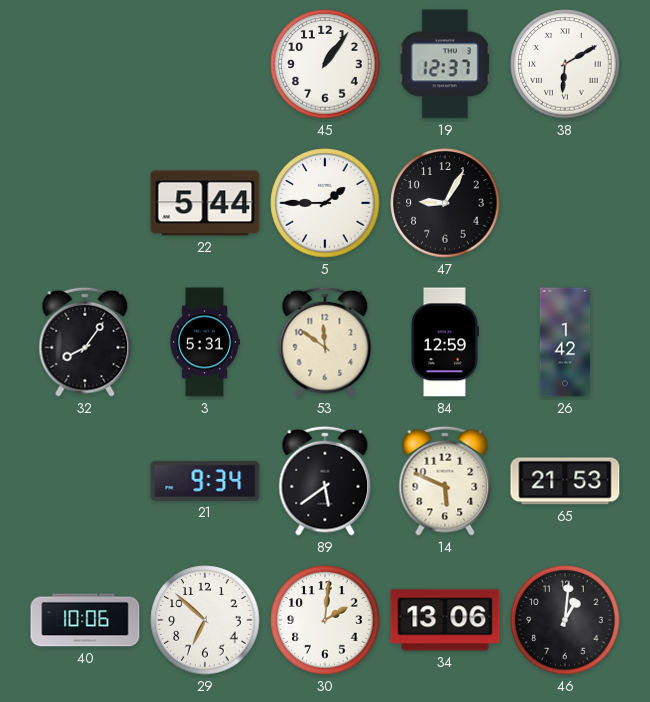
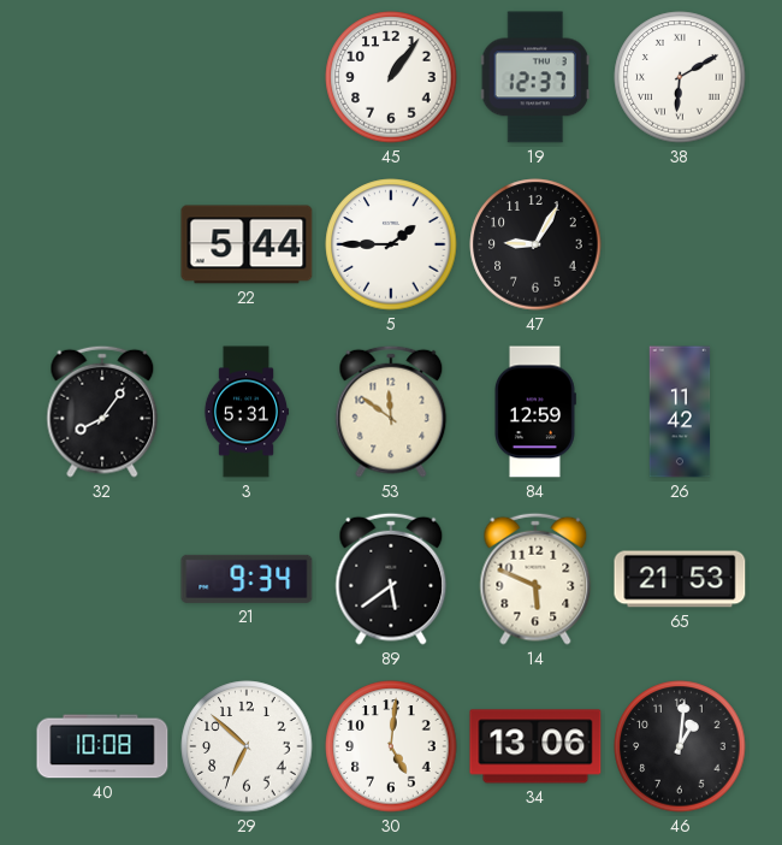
26: 1:42 -> 11:42 (680, 412)
40: 10:06 -> 10:08 (102, 746)
30: 2:01 -> 5:01 (391, 746)
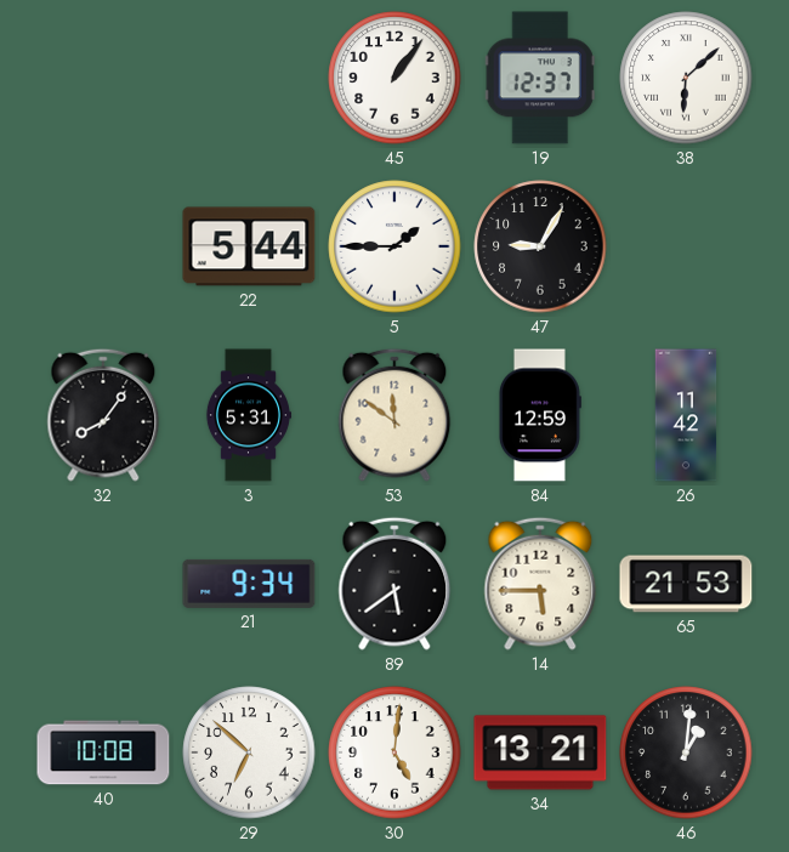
38: 6:10 -> 6:08 (686, 78)
14: 5:49 -> 5:45 (540, 584)
34: 13:06 -> 13:21 (540, 752)
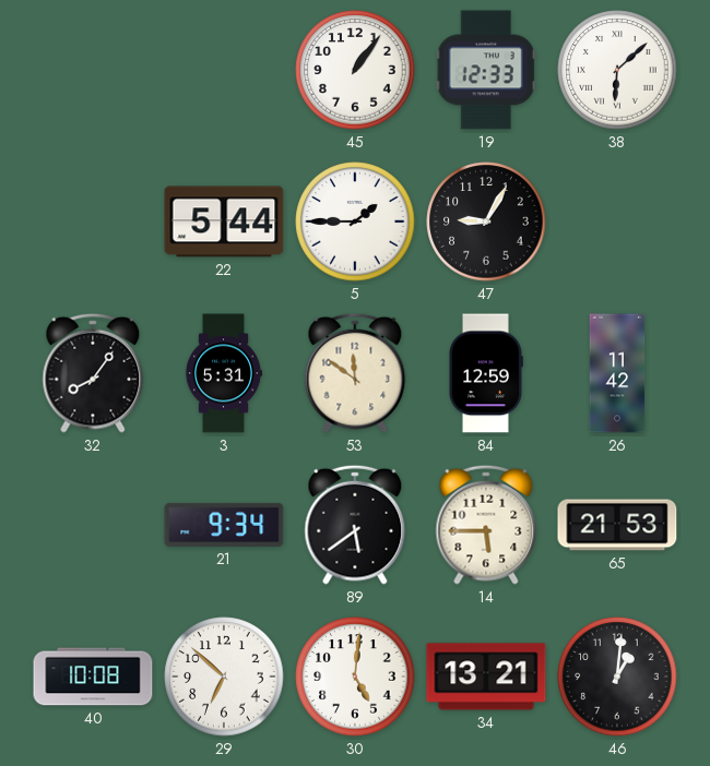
19: 12:37 -> 12:33 (486, 70)
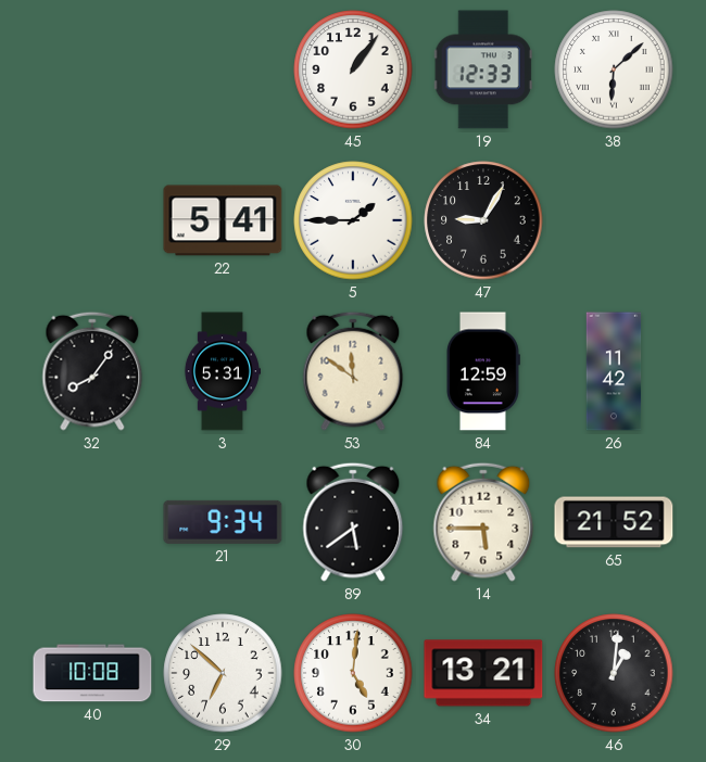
22: 5:44 -> 5:41 (223, 220)
65: 21:53 -> 21:52 (614, 522)
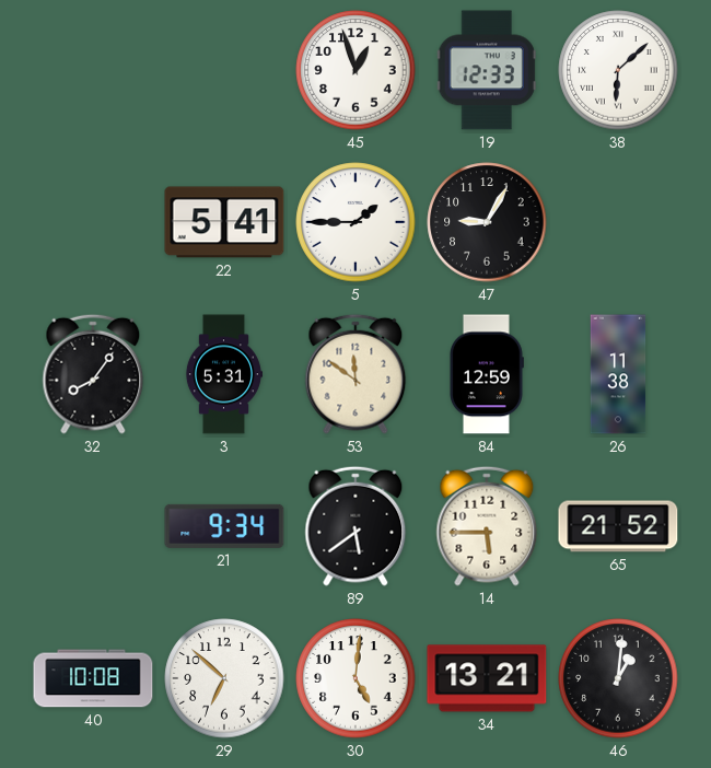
45: 1:06 -> 12:57 (355, 70)
26: 11:42 -> 11:38 (618, 374)
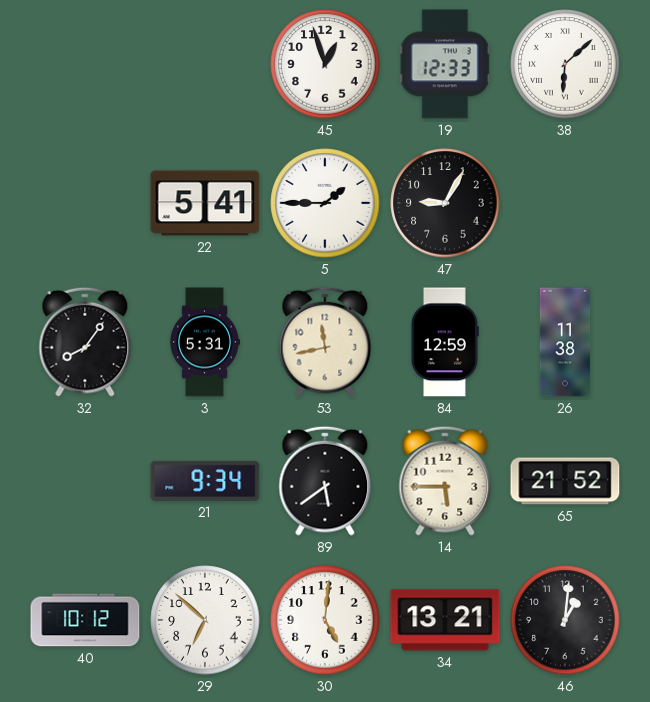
53: 11:51 -> 11:43 (325, 342)
40: 10:08 -> 10:12 (85, 620)
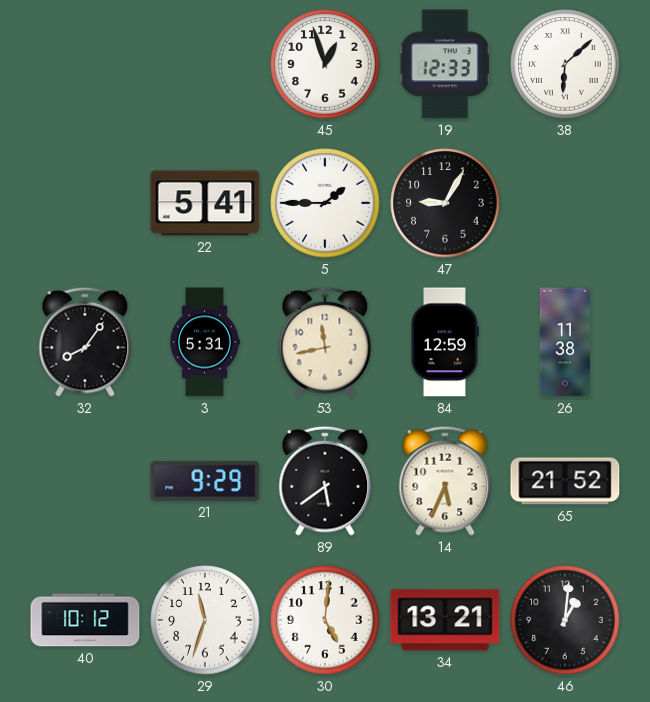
21: 9:34 -> 9:29 (205, 481)
14: 5:45 -> 5:34 (445, 481)
29: 6:52 -> 11:33 (205, 620)
